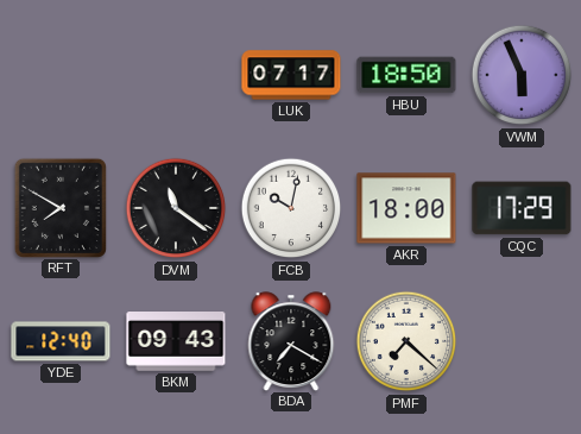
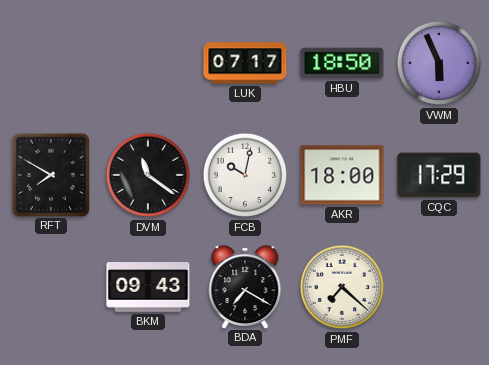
YDE: 12:40 -> none (61, 341)
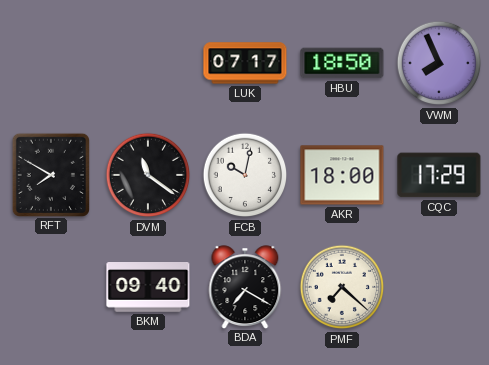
VWM: 5:56 -> 7:56 (439, 63)
BKM: 09:43 -> 09:40 (148, 288)
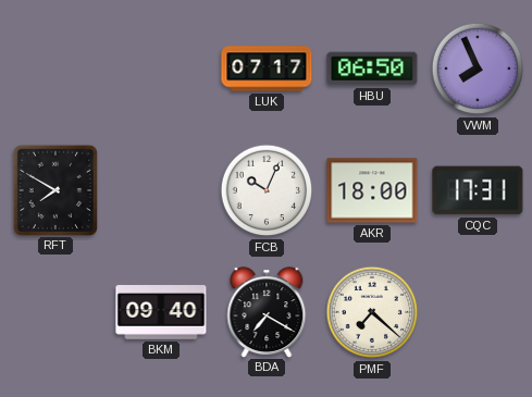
HBU: 18:50 -> 06:50 (372, 69)
DVM: 11:21 -> none (148, 175)
FCB: 10:02 -> 10:04 (267, 190)
CQC: 17:29 -> 17:31 (478, 190)
